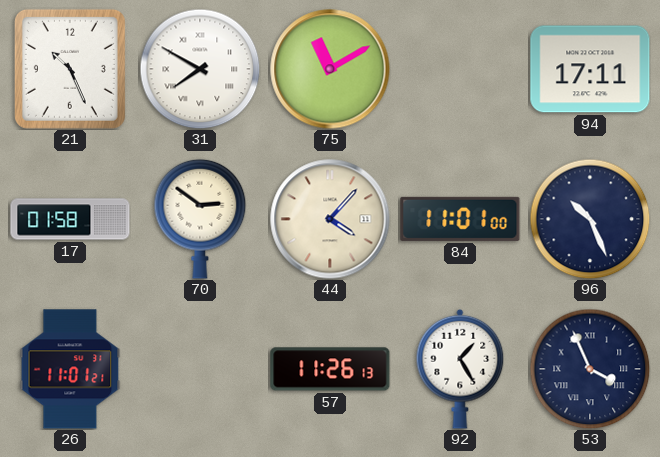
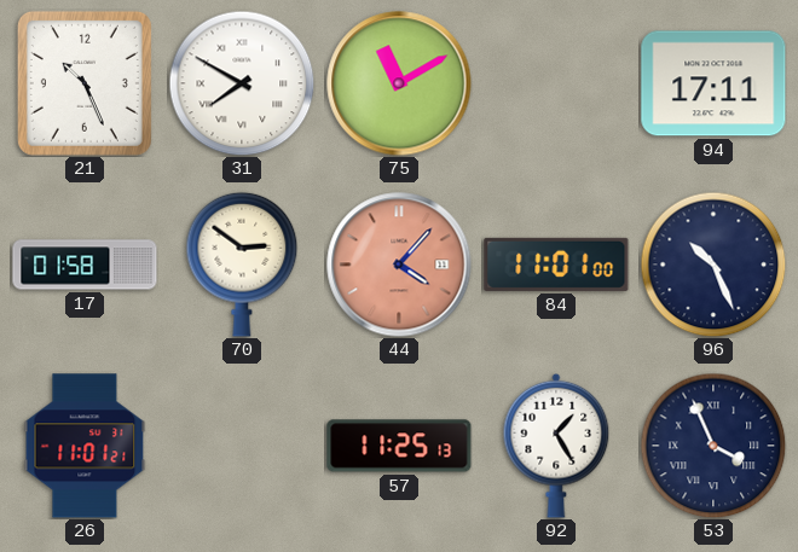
44 dial: cream -> salmon (399, 265)
57: 11:26 -> 11:25 (399, 446)
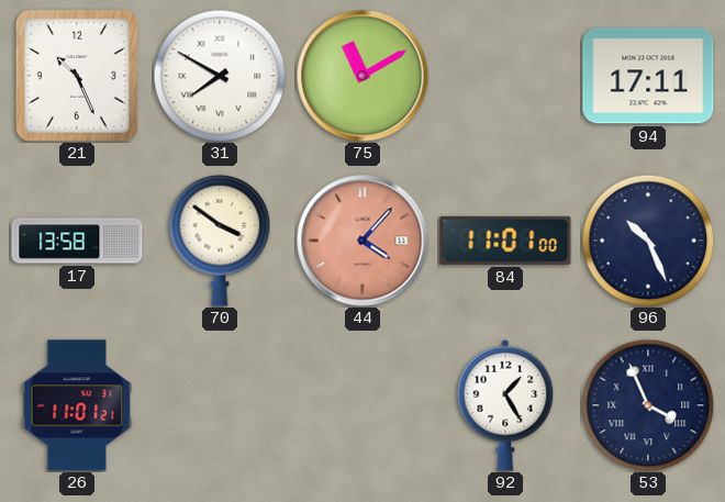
17: 01:58 -> 13:58 (77, 241)
70: 2:51 -> 3:51 (220, 241)
57: 11:25 -> none (399, 446)
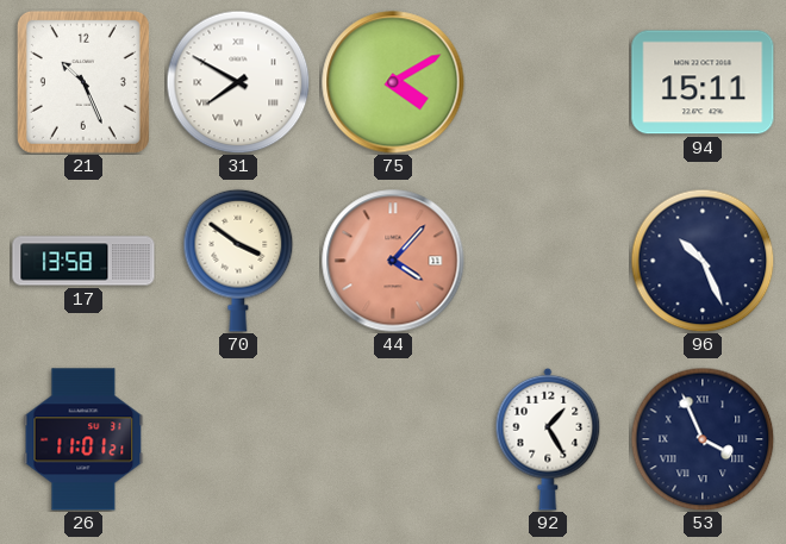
75: 11:10 -> 4:10 (393, 82)
94: 17:11 -> 15:11 (703, 82)
84: 11:01 -> none (505, 241)
